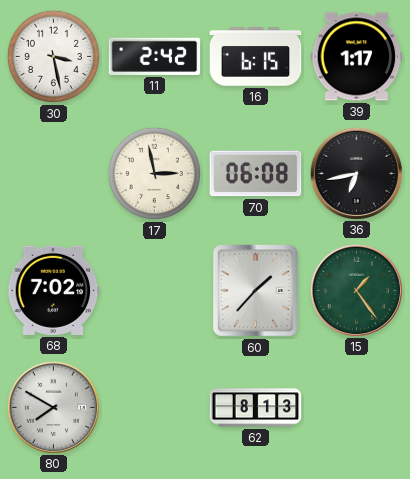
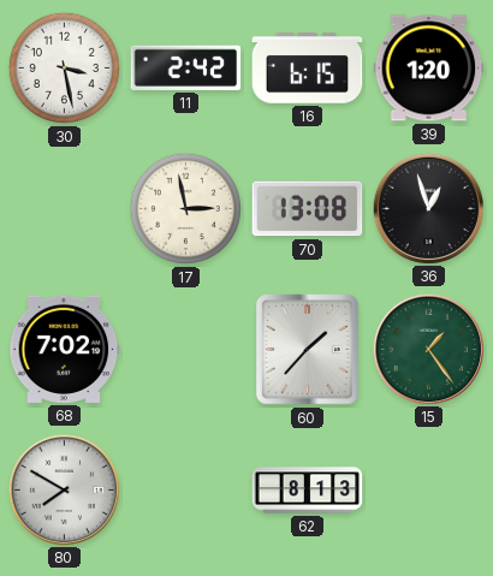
39: 1:17 -> 1:20 (429, 69)
70: 06:08 -> 13:08 (308, 209)
36: 6:43 -> 12:57 (428, 208)
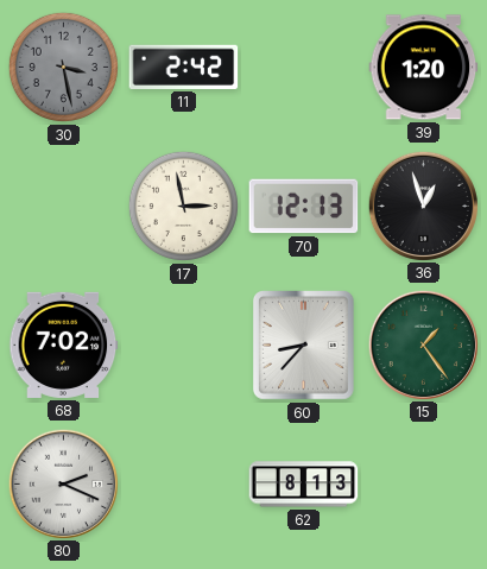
30 dial: white -> grey (63, 67)
16: 6:15 -> none (308, 69)
70: 13:08 -> 12:13 (304, 207)
60: 1:37 -> 8:37 (304, 346)
80: 7:50 -> 2:19 (63, 483)
